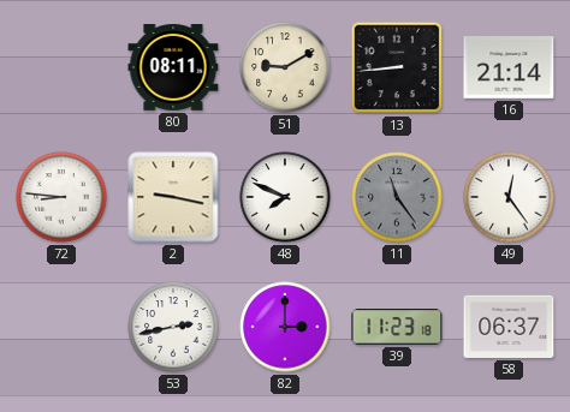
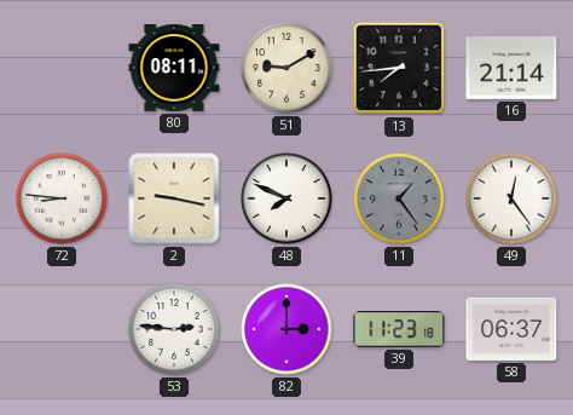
13: 8:44 -> 7:44 (399, 68)
11: 11:24 -> 1:24 (399, 198)
53: 2:43 -> 2:46 (174, 329)
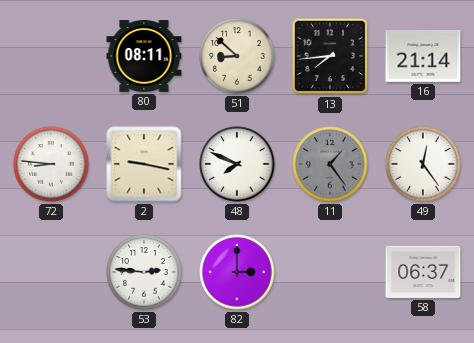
51: 9:10 -> 8:52 (237, 56)
39: 11:23 -> none (399, 329)
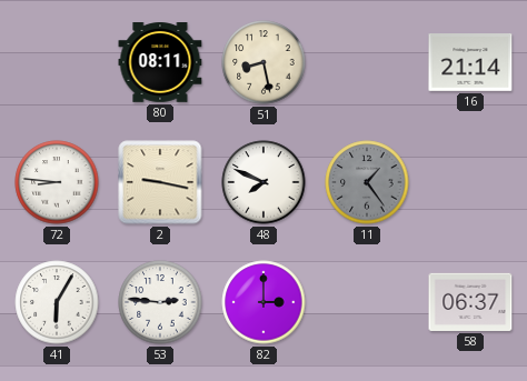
51: 8:52 -> 8:28 (263, 62)
13: 7:44 -> none (330, 56)
49: 12:24 -> none (423, 164)
41: none -> 6:05 (57, 302)
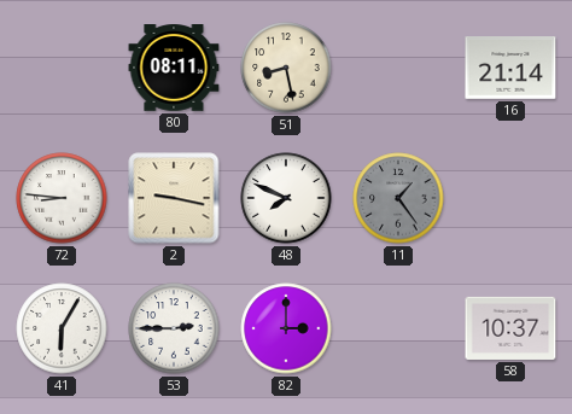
53: 2:46 -> 2:45 (174, 328)
58: 06:37 -> 10:37 (510, 328)
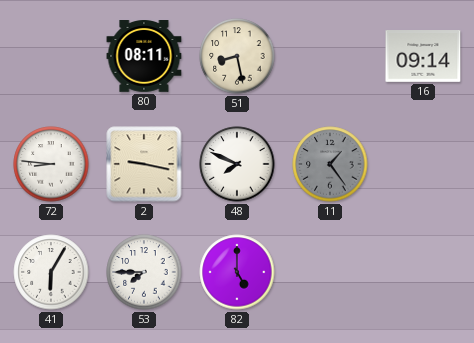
16: 21:14 -> 09:14 (423, 57)
53: 2:45 -> 7:45 (144, 272)
82: 3:00 -> 5:00 (237, 272)
58: 10:37 -> none (510, 328)
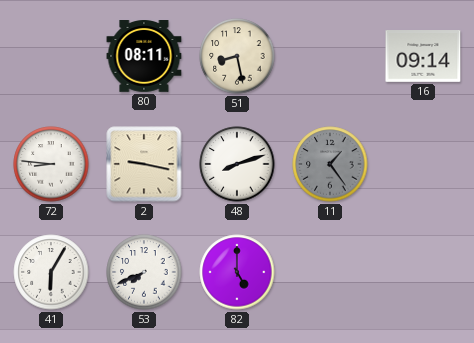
48: 7:49 -> 8:12 (237, 164)
53: 7:45 -> 7:41 (144, 272)
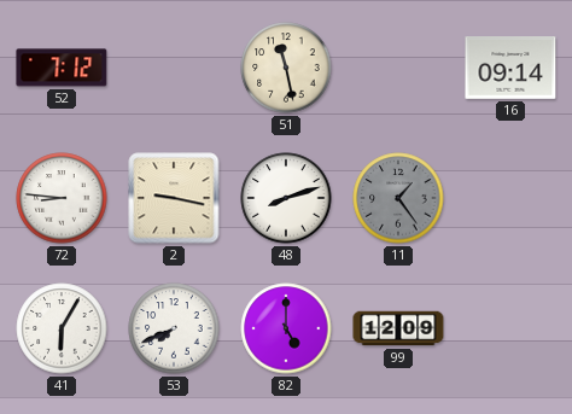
52: none -> 7:12 (62, 68)
80: 08:11 -> none (144, 57)
51: 8:28 -> 11:28 (286, 68)
99: none -> 12:09 (398, 328)
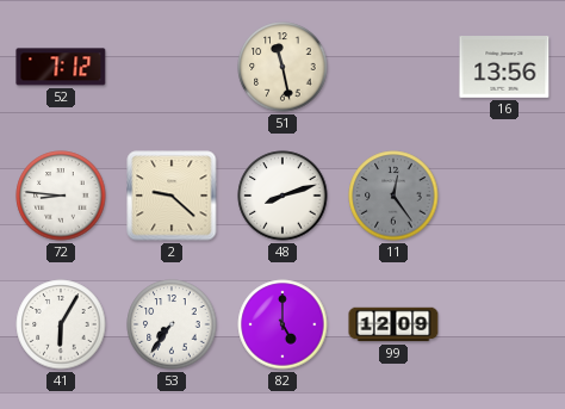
16: 09:14 -> 13:56 (504, 68)
2: 9:17 -> 9:22 (172, 196)
11: 1:24 -> 12:24 (393, 196)
53: 7:41 -> 7:36 (172, 324)
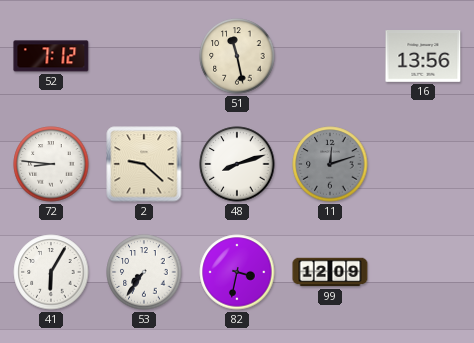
11: 12:24 -> 12:12 (330, 164)
82: 5:00 -> 3:32 (237, 272)
